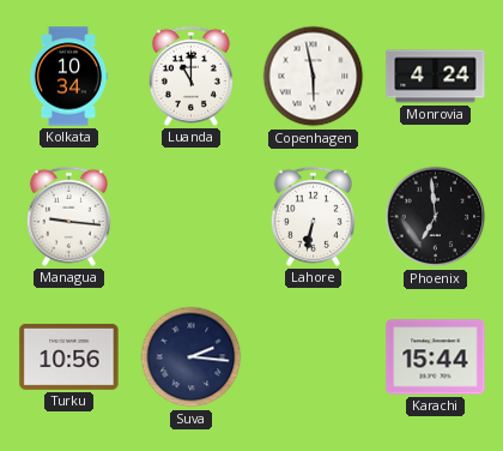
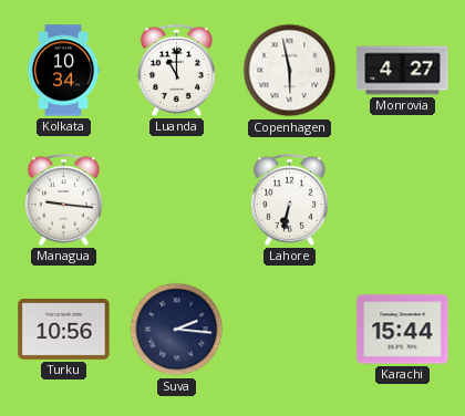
Monrovia: 4:24 -> 4:27 (403, 71)
Phoenix: 6:59 -> none (436, 217)
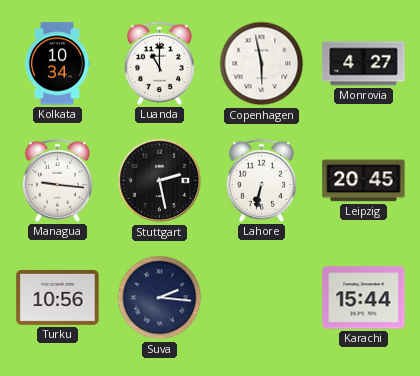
Stuttgart: none -> 2:28 (160, 181)
Leipzig: none -> 20:45 (364, 181)
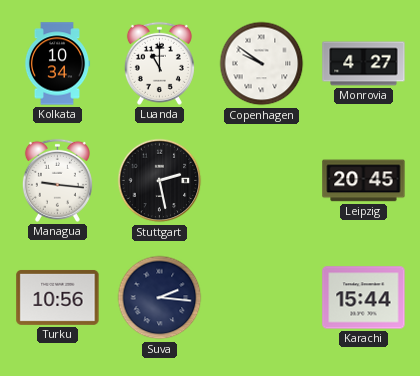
Copenhagen: 5:58 -> 9:51 (262, 64)
Lahore: 6:32 -> none (261, 180)
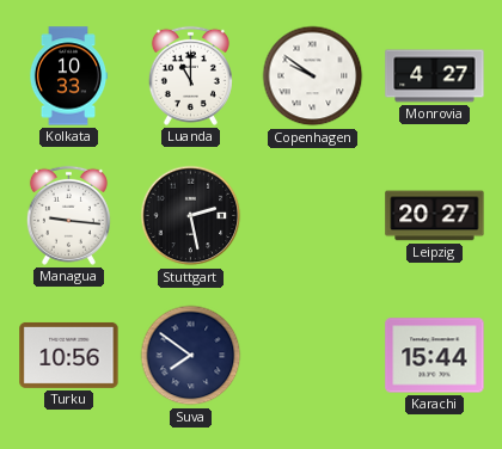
Kolkata: 10:34 -> 10:33 (68, 76)
Leipzig: 20:45 -> 20:27 (435, 216)
Suva: 2:16 -> 7:51 (191, 356)
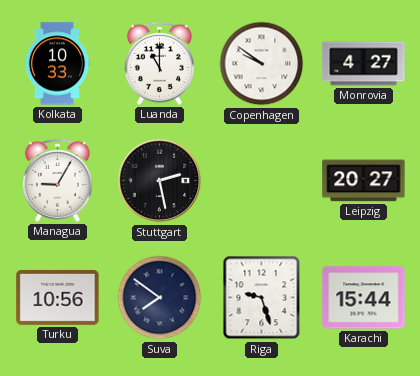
Managua: 9:16 -> 9:05 (57, 180)
Riga: none -> 9:27 (262, 298)
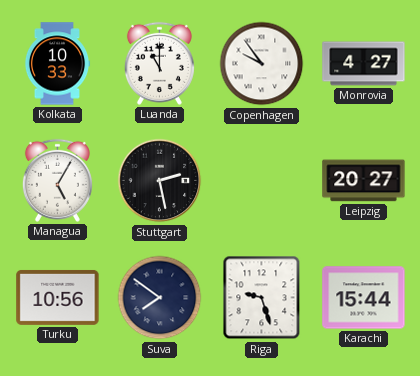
Copenhagen: 9:51 -> 9:54 (262, 64)
Managua: 9:05 -> 5:05 (57, 180)
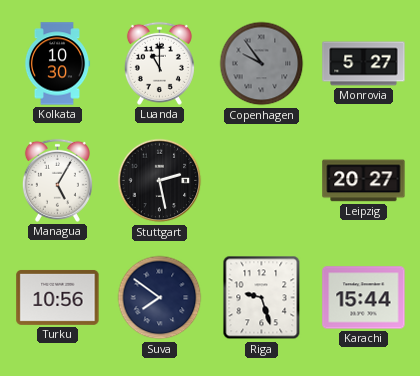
Kolkata: 10:33 -> 10:30 (57, 64)
Copenhagen dial: white -> grey (262, 64)
Monrovia: 4:27 -> 5:27 (364, 64)
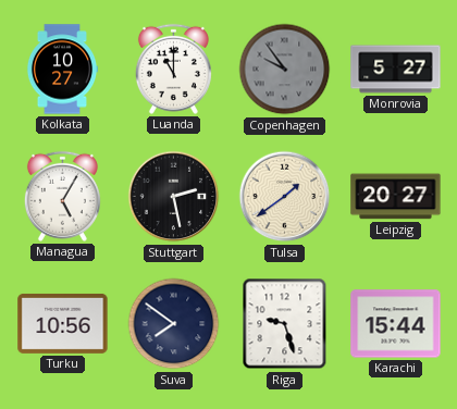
Kolkata: 10:30 -> 10:27 (62, 70)
Tulsa: none -> 1:39 (285, 197)
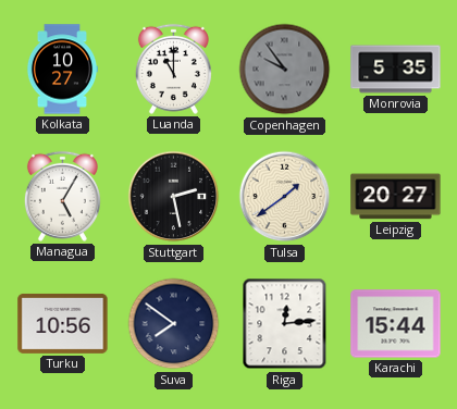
Monrovia: 5:27 -> 5:35 (396, 70)
Riga: 9:27 -> 12:14 (285, 324)
